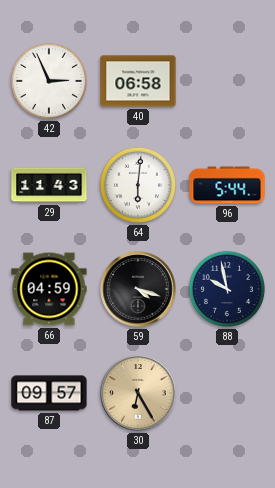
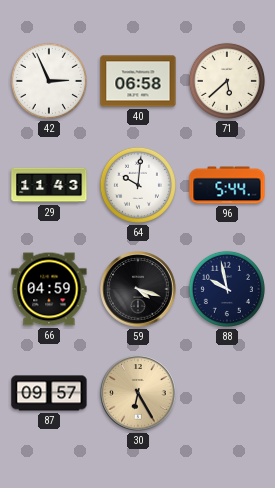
71: none -> 5:38 (227, 81)
64: 6:01 -> 10:01 (138, 185)
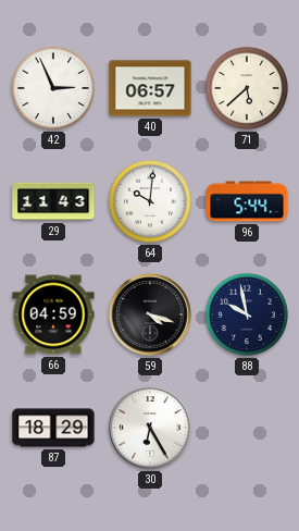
40: 06:58 -> 06:57 (150, 88)
87: 09:57 -> 18:29 (53, 428)
30 dial: champagne -> white (150, 428)
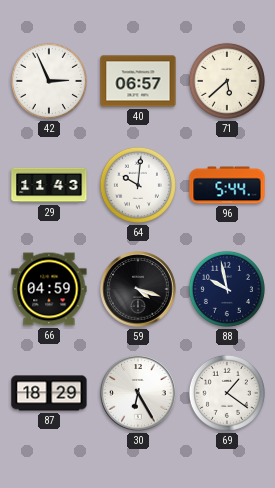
69: none -> 1:21 (227, 393)
